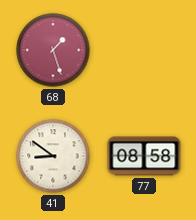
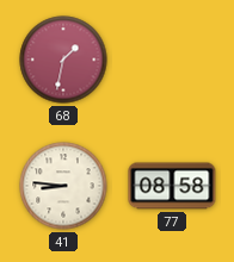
68: 1:27 -> 1:32 (63, 60)
41: 8:51 -> 8:46 (63, 186)
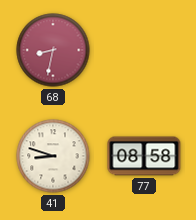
68: 1:32 -> 8:32 (53, 50)
41: 8:46 -> 8:48 (53, 156)
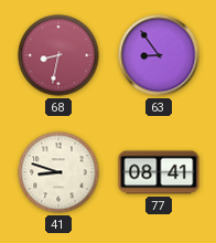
63: none -> 8:54 (159, 55)
77: 08:58 -> 08:41 (159, 172)
